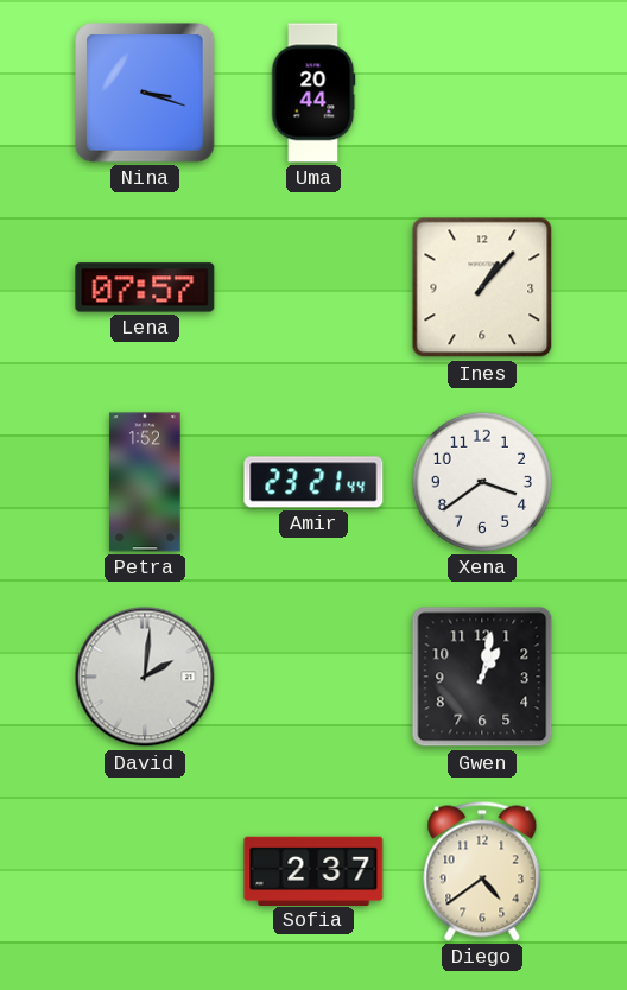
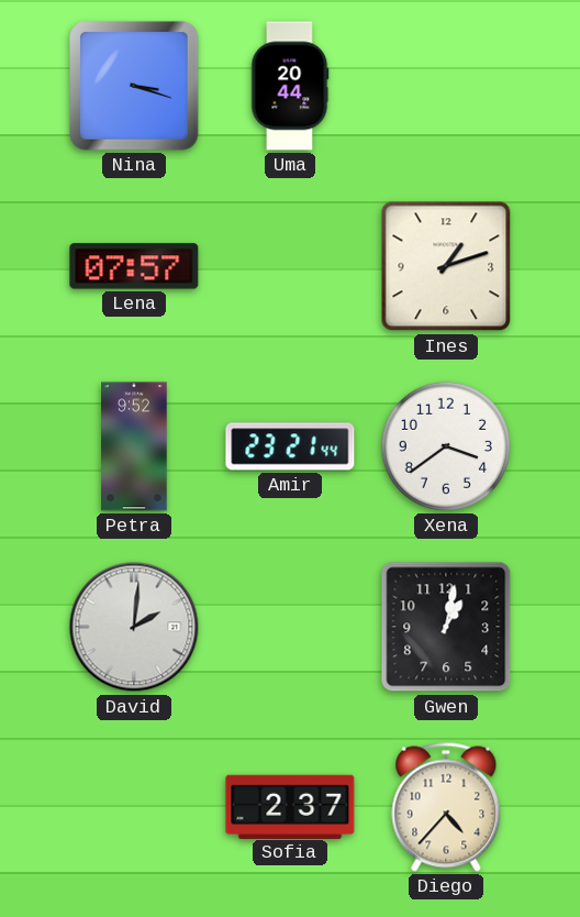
Ines: 1:07 -> 1:12 (446, 266)
Petra: 1:52 -> 9:52 (134, 446)
Diego: 4:39 -> 4:37 (446, 807)
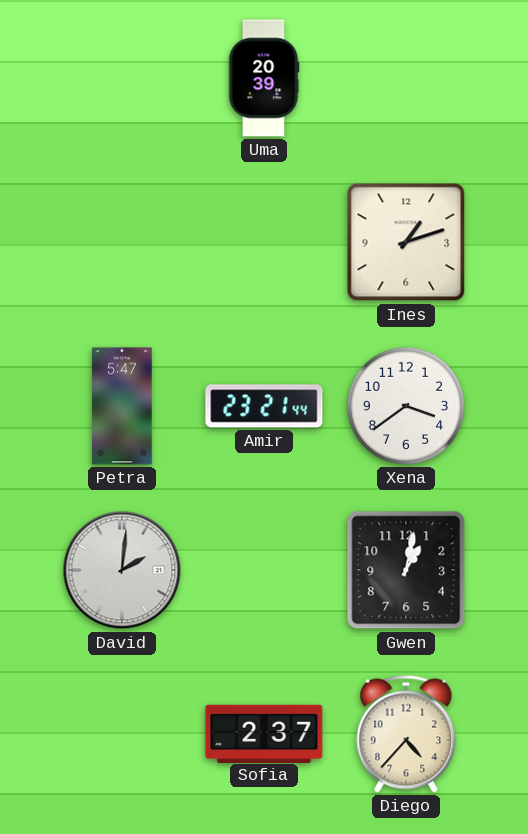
Nina: 3:18 -> none (134, 86)
Uma: 20:44 -> 20:39 (264, 78)
Lena: 07:57 -> none (134, 266)
Petra: 9:52 -> 5:47 (122, 406)
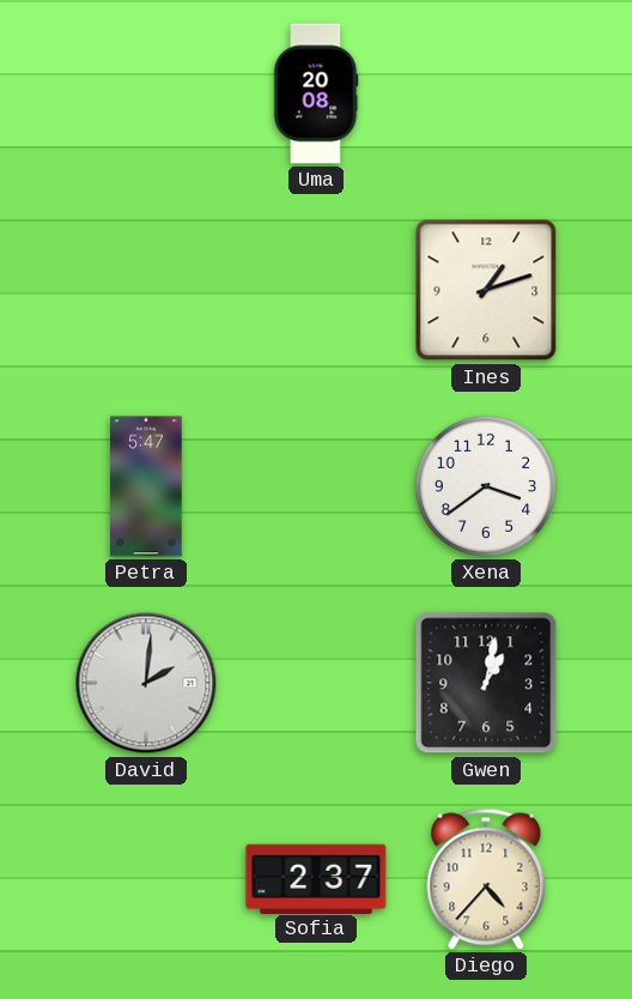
Uma: 20:39 -> 20:08 (316, 93)
Amir: 23:21 -> none (264, 406)
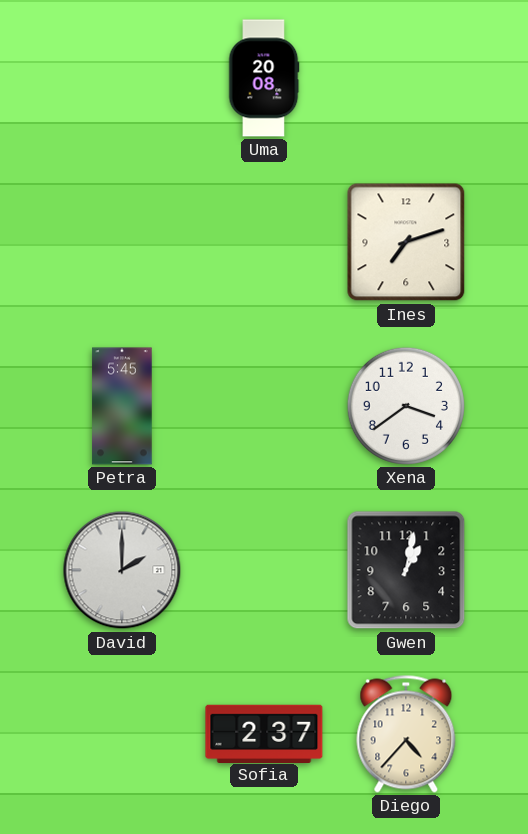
Ines: 1:12 -> 7:12 (406, 242)
Petra: 5:47 -> 5:45 (122, 406)
David: 2:01 -> 2:00 (122, 570)
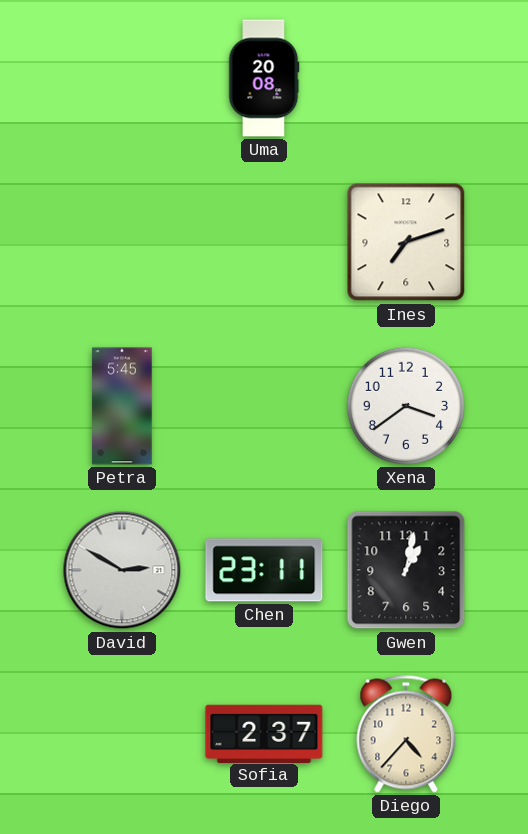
David: 2:00 -> 2:50 (122, 570)
Chen: none -> 23:11 (264, 570)
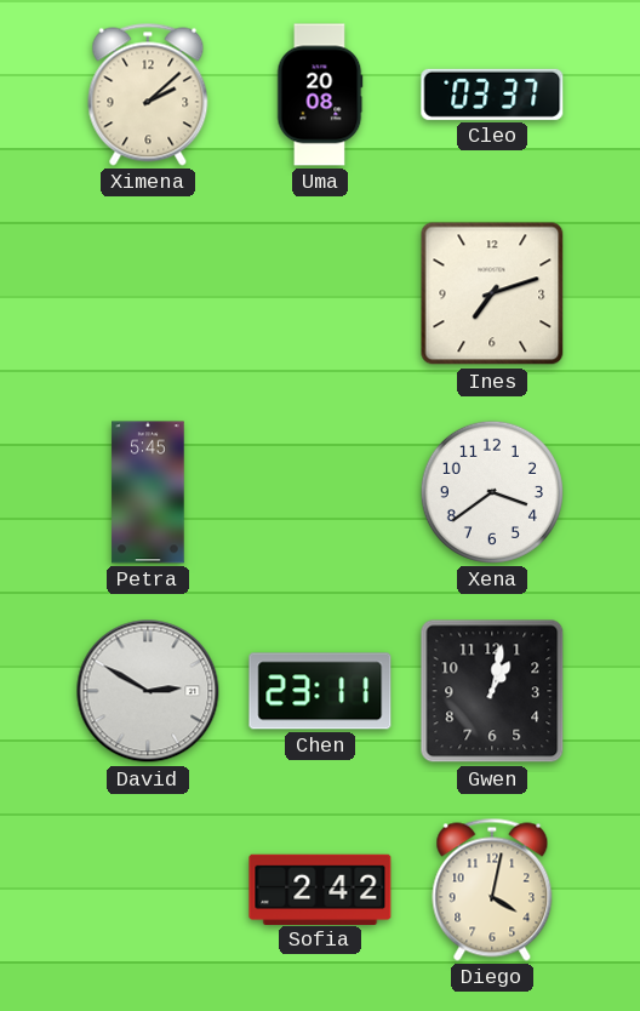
Ximena: none -> 2:08 (148, 95)
Cleo: none -> 03:37 (492, 95)
Sofia: 2:37 -> 2:42 (320, 889)
Diego: 4:37 -> 4:02 (492, 890)
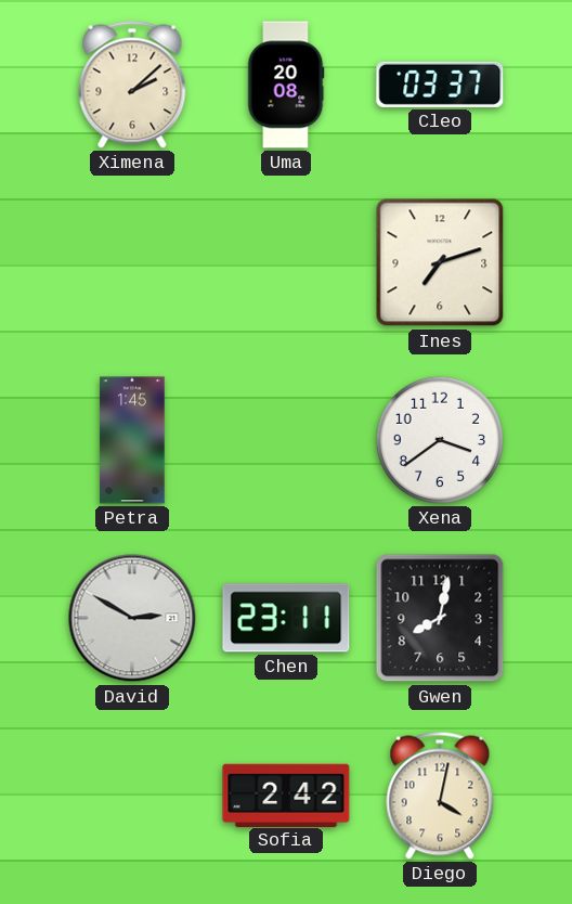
Petra: 5:45 -> 1:45 (132, 440)
Gwen: 1:02 -> 8:02 (440, 618)
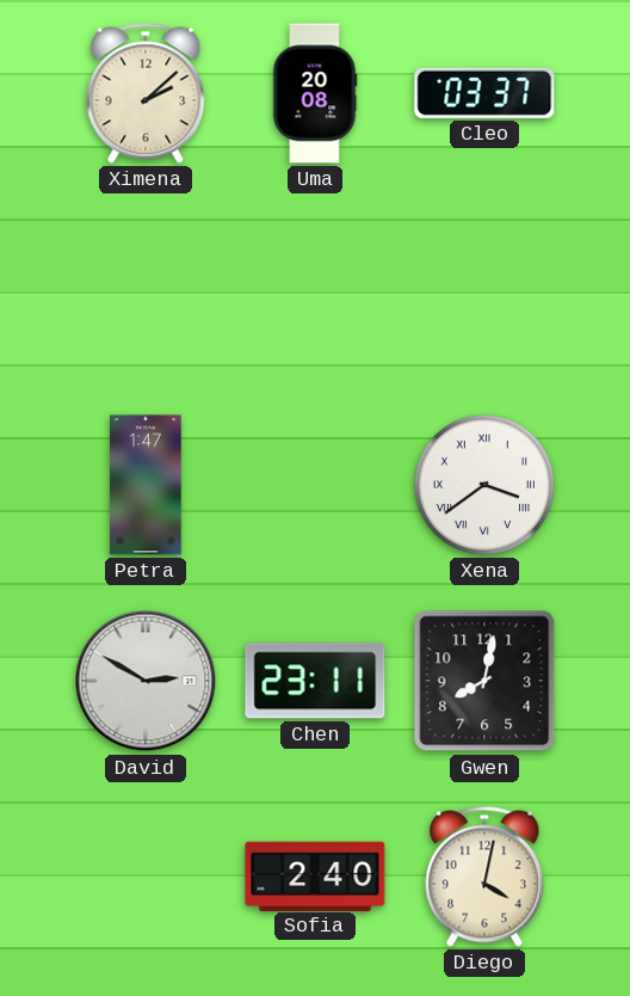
Ines: 7:12 -> none (440, 262)
Petra: 1:45 -> 1:47 (146, 485)
Xena numerals: Arabic -> Roman (484, 485)
Sofia: 2:42 -> 2:40 (315, 875)
